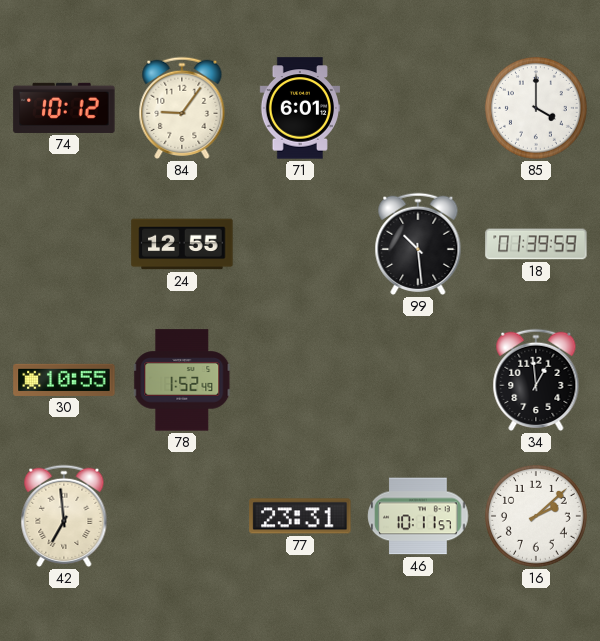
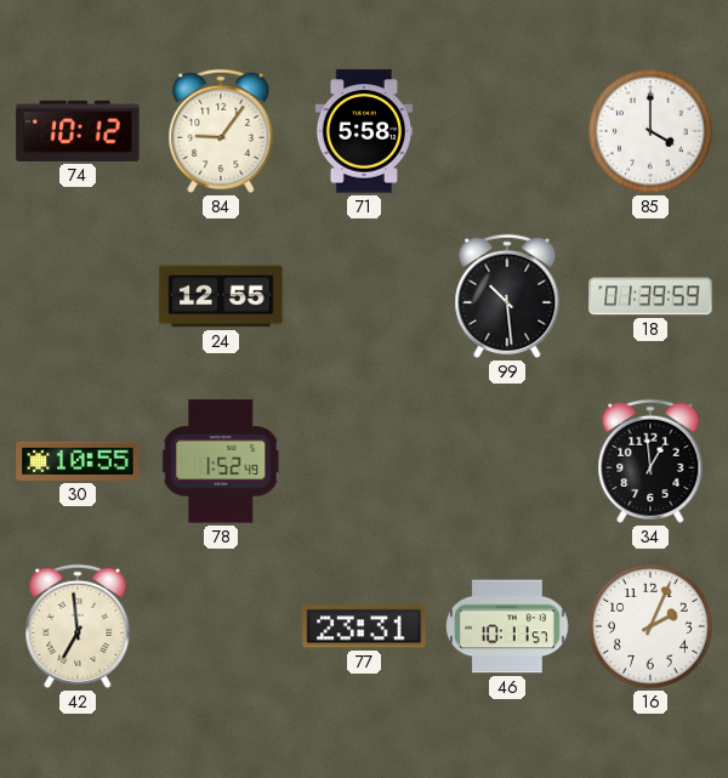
71: 6:01 -> 5:58 (363, 131)
16: 2:08 -> 2:04 (650, 626)
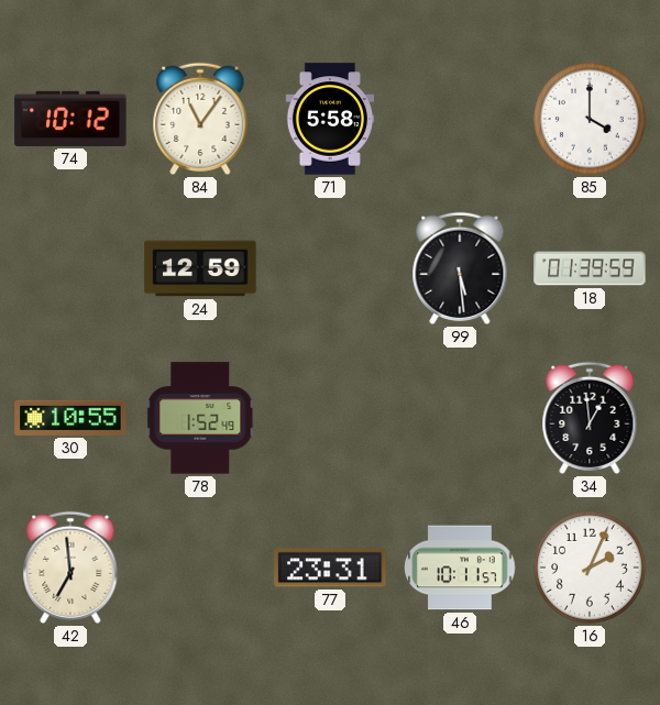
84: 9:06 -> 11:06 (200, 119)
24: 12:55 -> 12:59 (200, 268)
99: 10:29 -> 5:29 (460, 268)
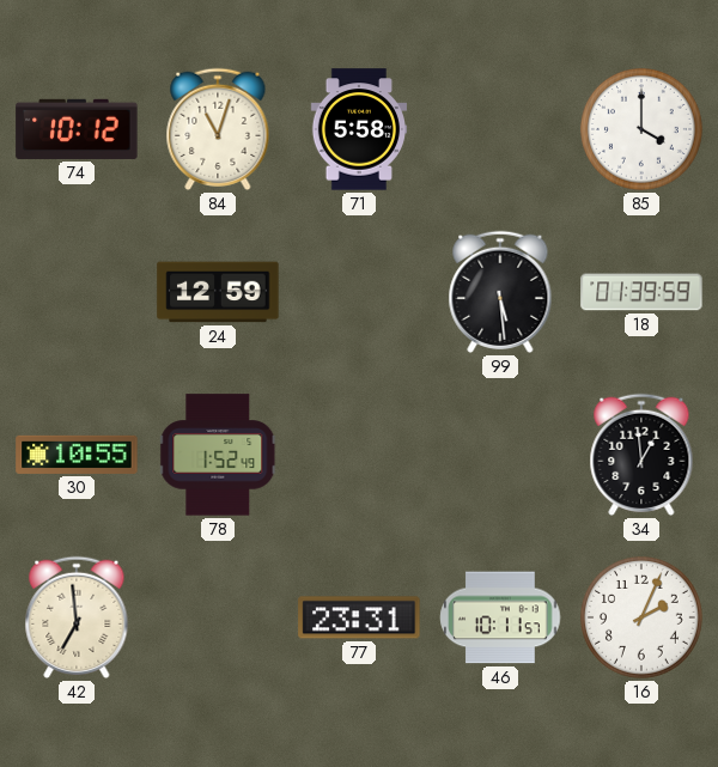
84: 11:06 -> 11:03 (218, 129)
